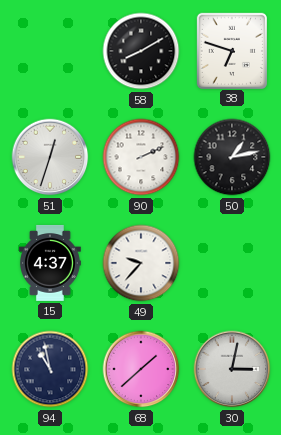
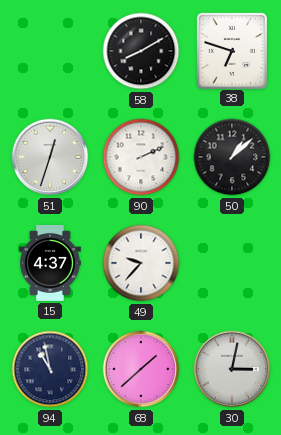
50: 1:13 -> 1:08 (232, 157)
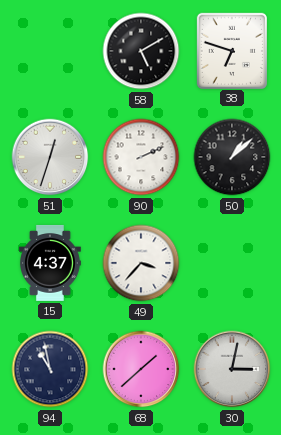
58: 8:10 -> 5:10 (141, 51)
49: 9:37 -> 3:37 (141, 263)
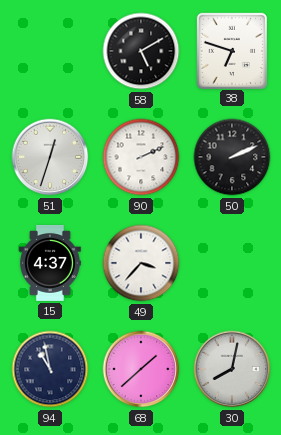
50: 1:08 -> 2:11 (232, 157)
30: 3:02 -> 8:02 (232, 369)
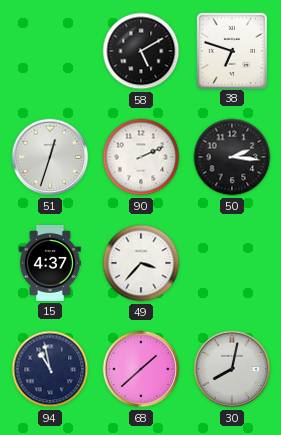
50: 2:11 -> 2:16 (232, 157)
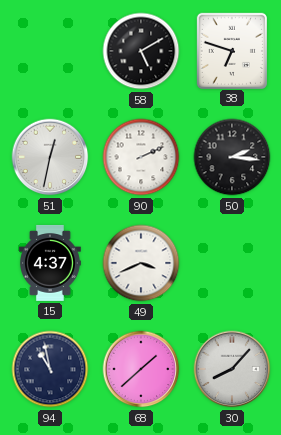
51: 12:33 -> 12:32 (50, 157)
49: 3:37 -> 3:41 (141, 263)
30: 8:02 -> 8:07 (232, 369)
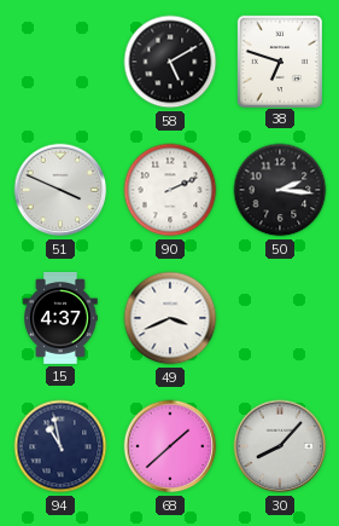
51: 12:32 -> 3:49 (60, 190)
